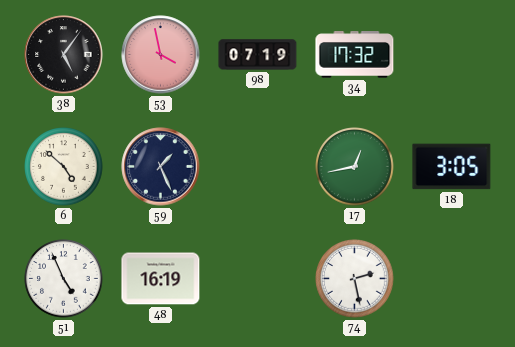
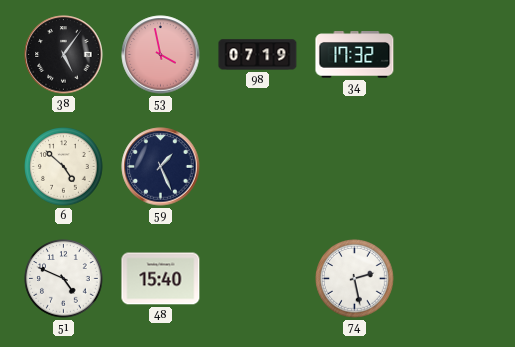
17: 12:43 -> none (355, 167)
18: 3:05 -> none (452, 167)
51: 4:56 -> 4:49 (64, 279)
48: 16:19 -> 15:40 (161, 279)
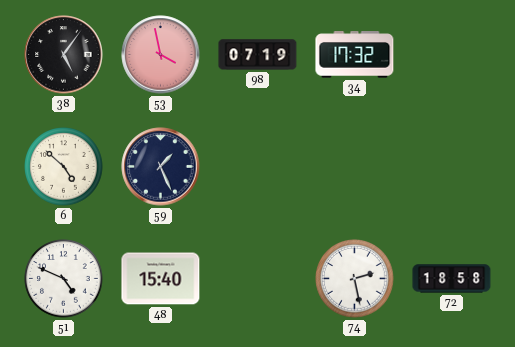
72: none -> 18:58 (452, 279)
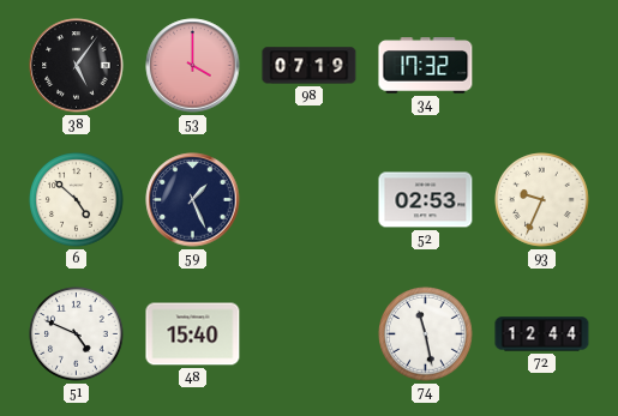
53: 3:58 -> 4:00 (193, 66)
52: none -> 02:53 (426, 200)
93: none -> 9:34 (542, 200)
74: 2:28 -> 11:28 (426, 334)
72: 18:58 -> 12:44 (542, 334)
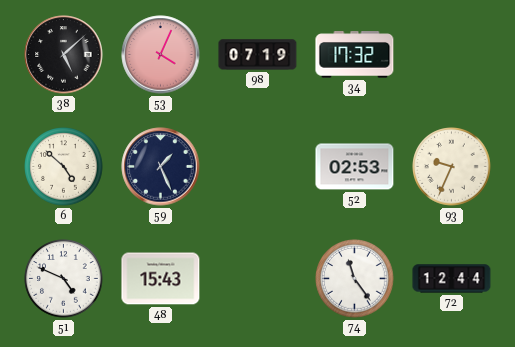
38: 5:06 -> 5:08 (64, 55)
53: 4:00 -> 4:04 (161, 55)
48: 15:40 -> 15:43 (161, 279)
74: 11:28 -> 11:24 (355, 279)
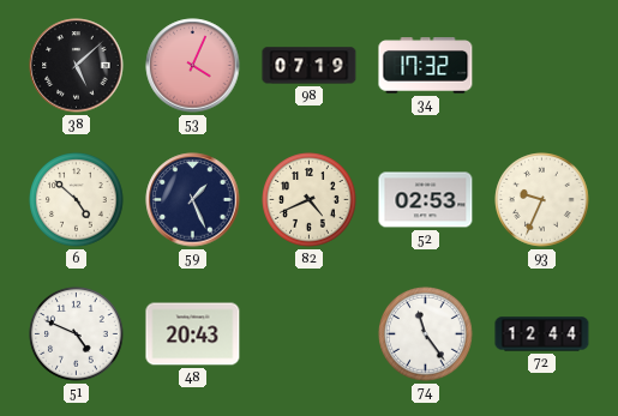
82: none -> 4:41 (310, 200)
48: 15:43 -> 20:43 (193, 334)
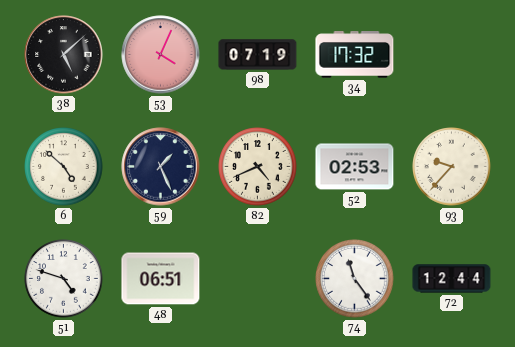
93: 9:34 -> 9:37 (452, 167)
51: 4:49 -> 4:48 (64, 279)
48: 20:43 -> 06:51 (161, 279)
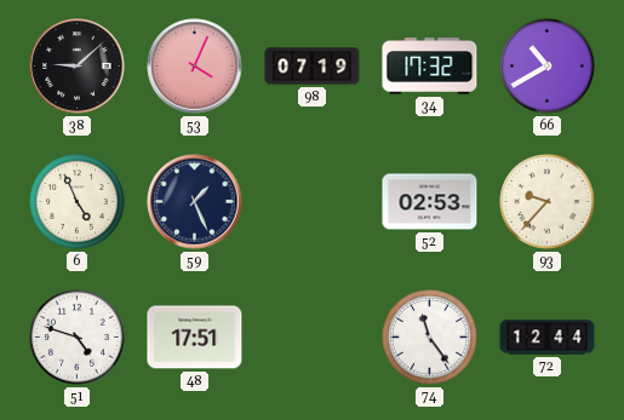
38: 5:08 -> 9:08 (78, 67)
66: none -> 10:40 (548, 67)
6: 4:52 -> 4:56 (78, 202)
82: 4:41 -> none (258, 167)
48: 06:51 -> 17:51 (195, 338)
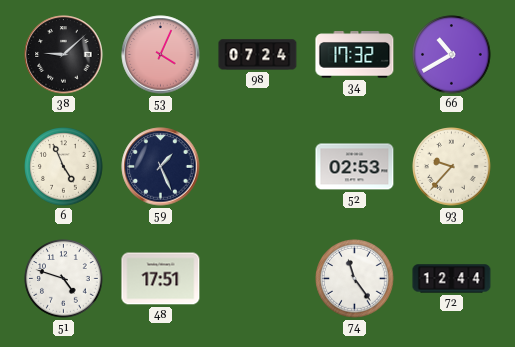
98: 07:19 -> 07:24 (258, 55)
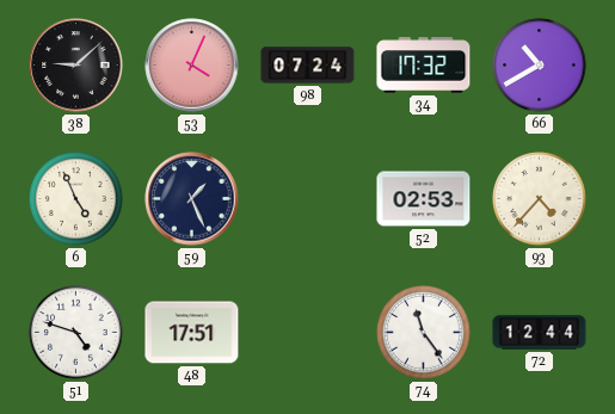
93: 9:37 -> 4:37 (540, 199)
